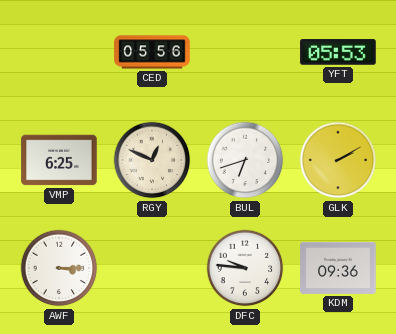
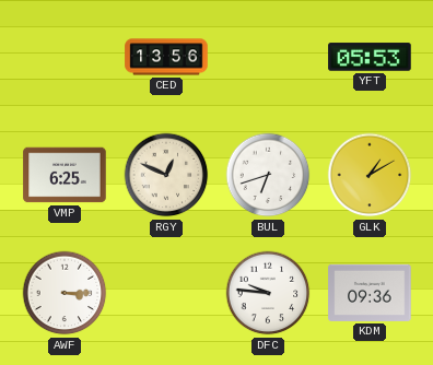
CED: 05:56 -> 13:56 (166, 57)
GLK: 2:10 -> 1:10 (370, 175)
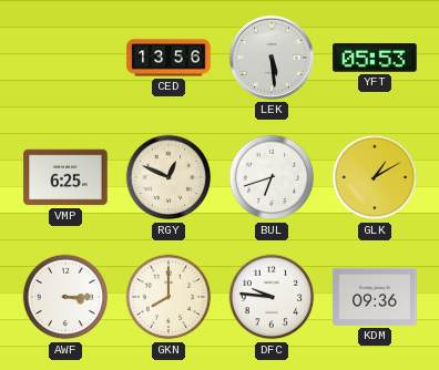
LEK: none -> 5:29 (272, 58)
GKN: none -> 8:00 (169, 297)
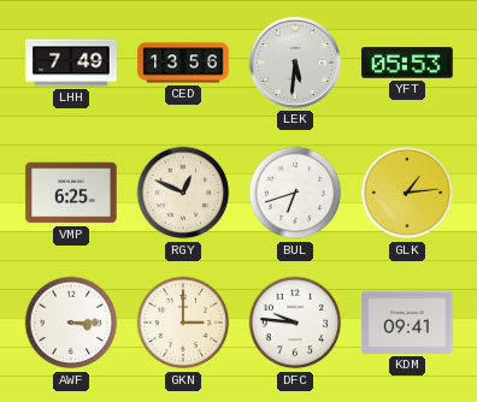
LHH: none -> 7:49 (71, 63)
LEK: 5:29 -> 5:31 (295, 63)
GLK: 1:10 -> 1:14 (407, 193)
GKN: 8:00 -> 3:00 (183, 323)
KDM: 09:36 -> 09:41 (407, 323)
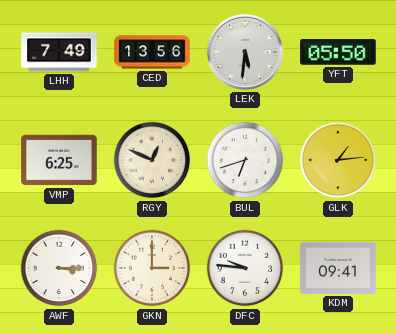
YFT: 05:53 -> 05:50 (338, 52)
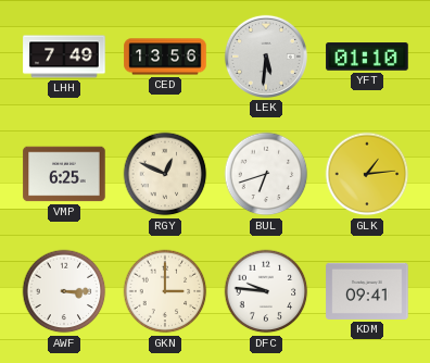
YFT: 05:50 -> 01:10 (367, 57)
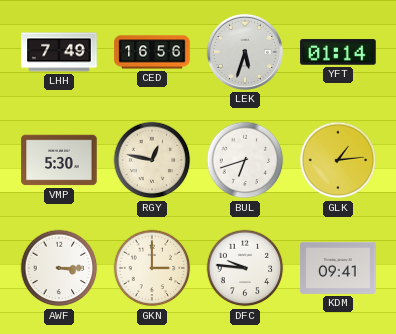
CED: 13:56 -> 16:56 (152, 52)
LEK: 5:31 -> 5:33 (245, 52)
YFT: 01:10 -> 01:14 (338, 52)
VMP: 6:25 -> 5:30 (59, 160)
RGY: 12:49 -> 12:47 (152, 160)
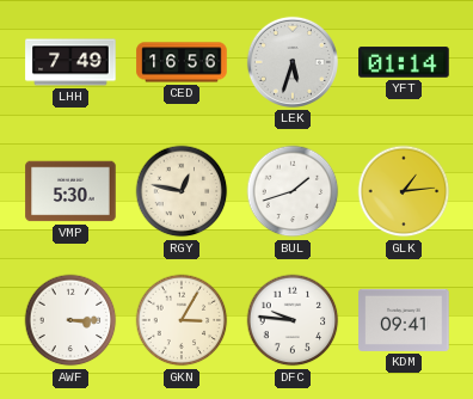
BUL: 6:42 -> 1:42 (293, 191)
GKN: 3:00 -> 3:05 (182, 320)
